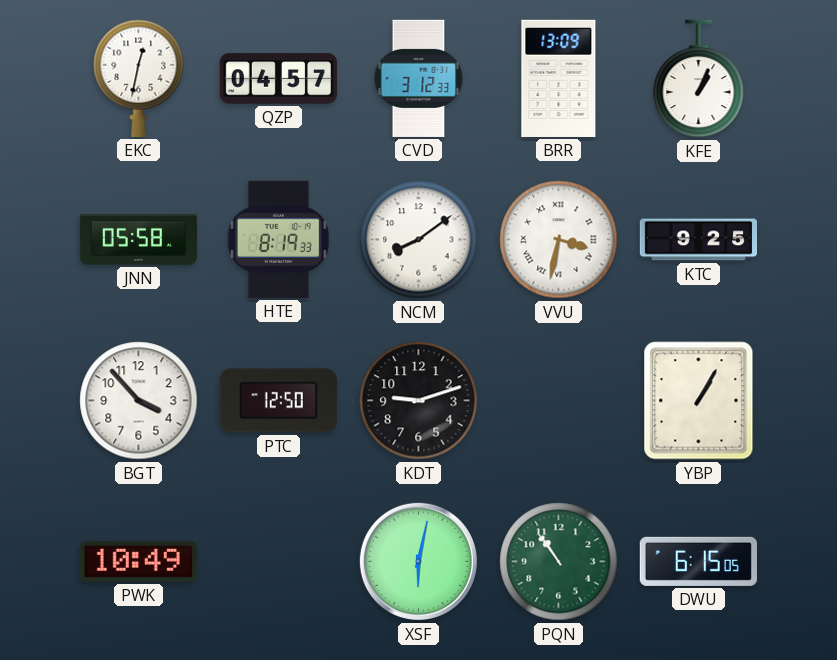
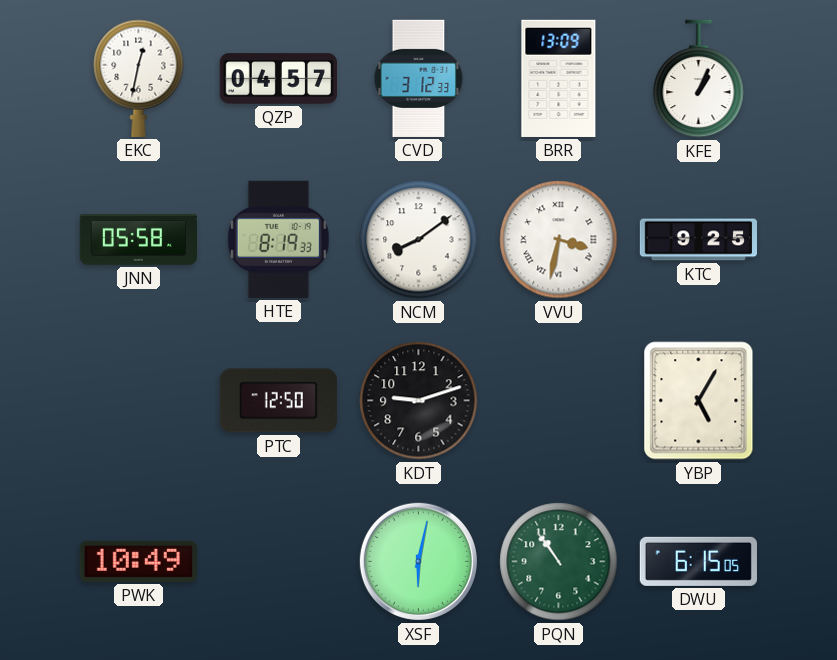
BGT: 3:53 -> none (139, 401)
YBP: 1:05 -> 5:05 (699, 401)
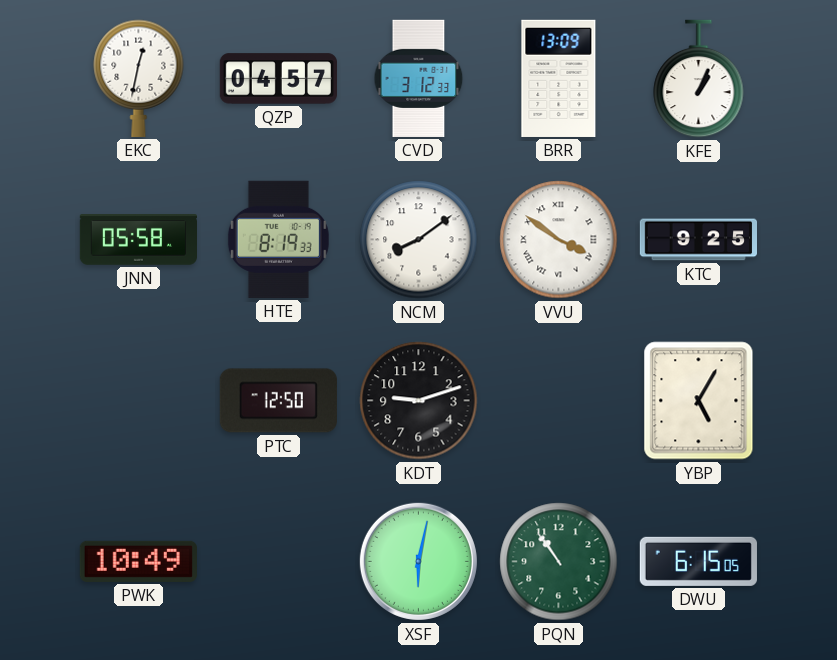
VVU: 3:32 -> 3:51 (559, 240)
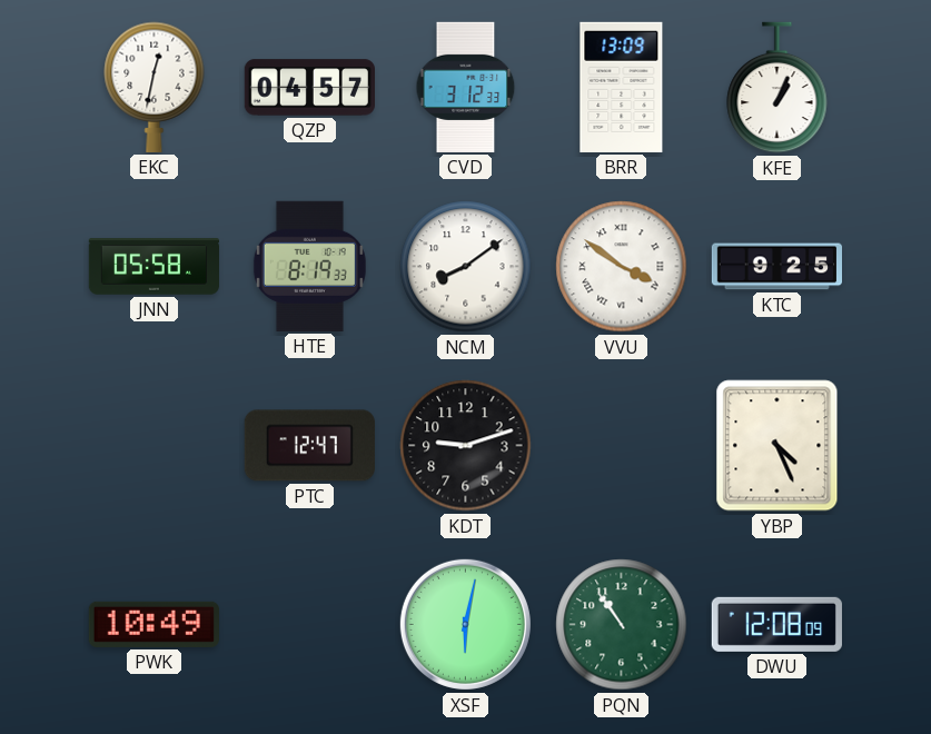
PTC: 12:50 -> 12:47 (309, 446)
YBP: 5:05 -> 4:26 (778, 446)
DWU: 6:15 -> 12:08 (776, 624)
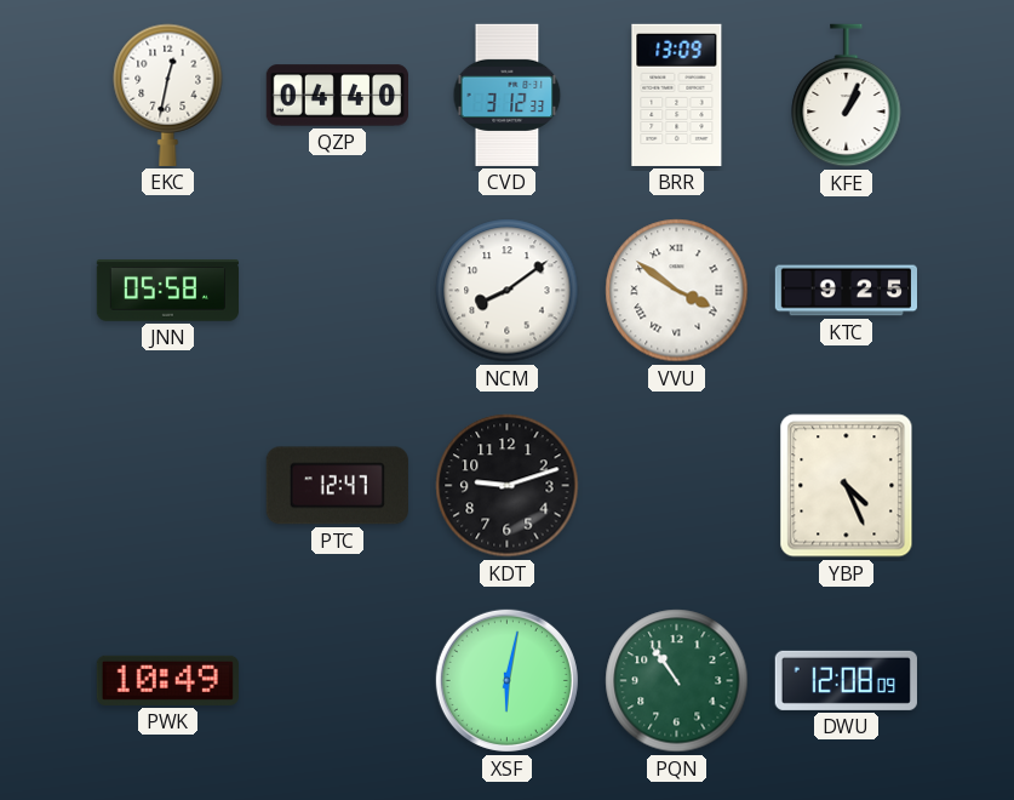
QZP: 04:57 -> 04:40 (337, 96)
HTE: 8:19 -> none (309, 266)
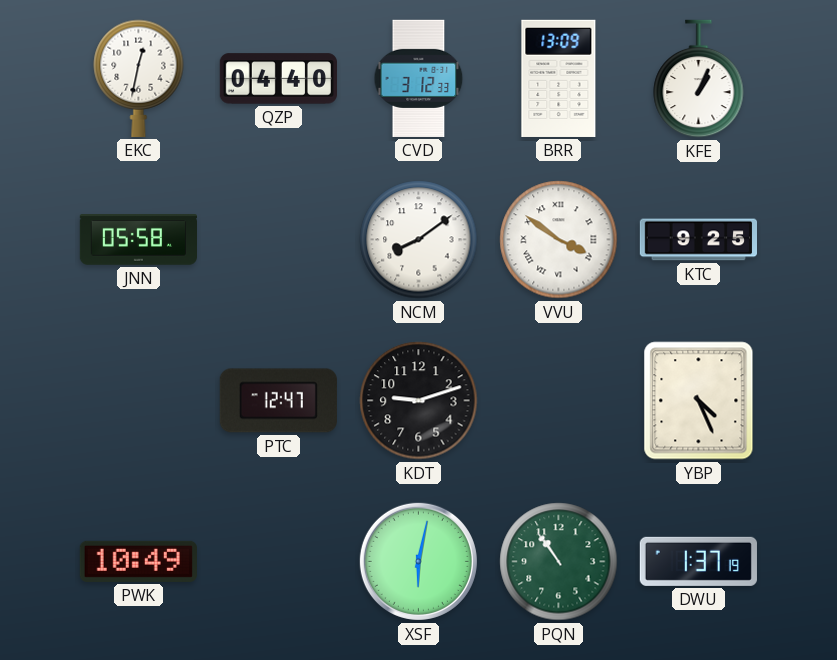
DWU: 12:08 -> 1:37 (698, 561)
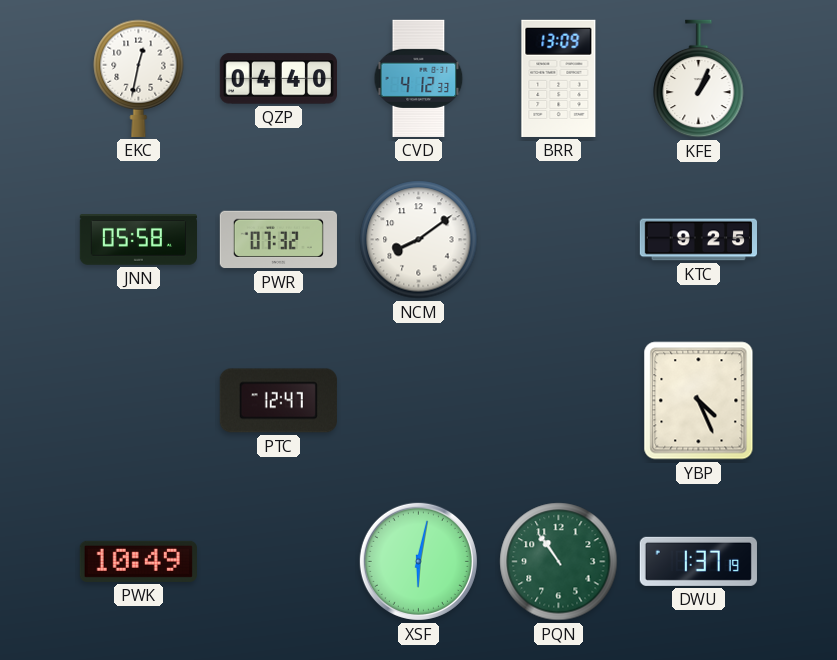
CVD: 3:12 -> 4:12 (419, 78)
PWR: none -> 07:32 (278, 240)
VVU: 3:51 -> none (559, 240)
KDT: 9:12 -> none (419, 401)
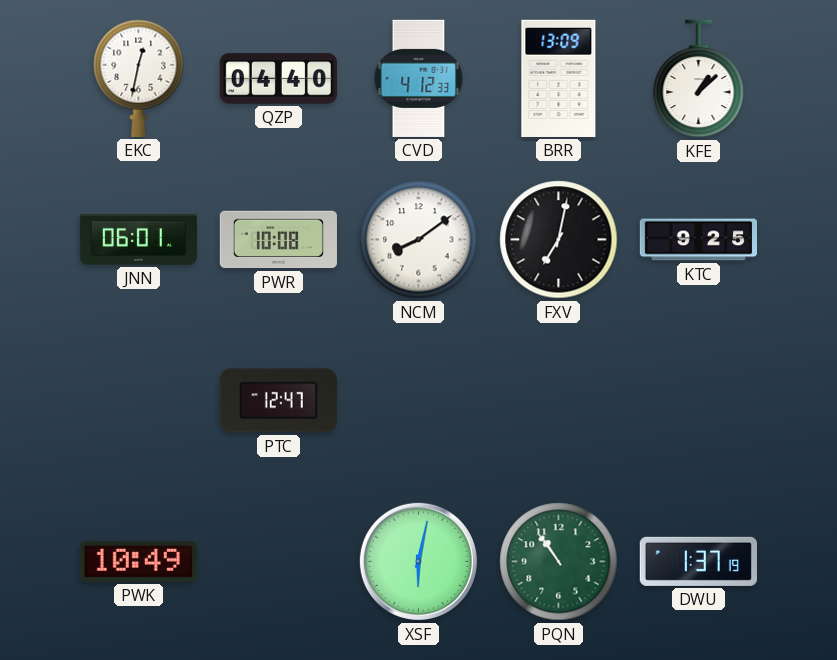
KFE: 1:04 -> 1:08 (699, 79)
JNN: 05:58 -> 06:01 (138, 240)
PWR: 07:32 -> 10:08 (278, 240)
FXV: none -> 7:02 (559, 240)
YBP: 4:26 -> none (699, 401)
